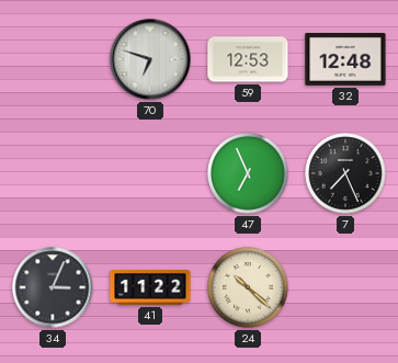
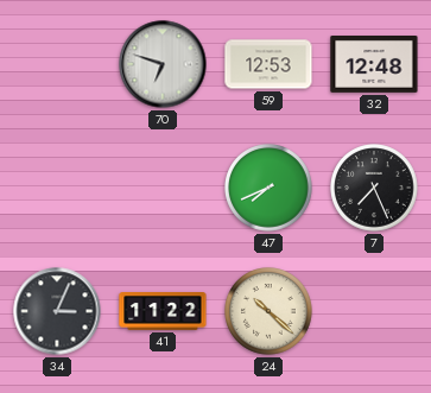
47: 6:56 -> 7:41 (268, 188)
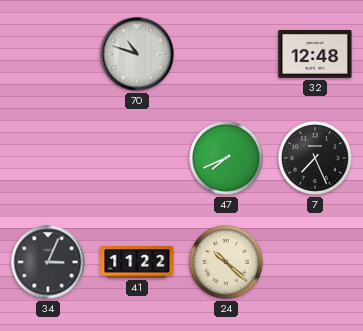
70: 6:48 -> 10:48 (137, 54)
59: 12:53 -> none (268, 64)
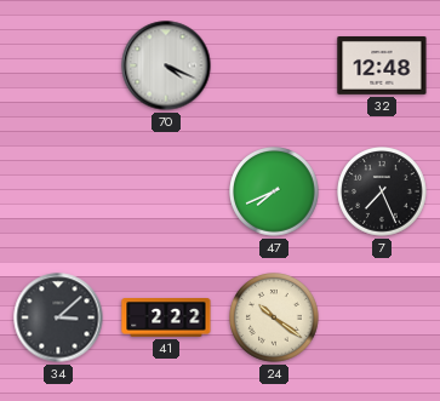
70: 10:48 -> 4:19 (166, 65)
34: 3:04 -> 3:08 (58, 317)
41: 11:22 -> 2:22 (166, 317)
24: 10:22 -> 10:21 (274, 317)
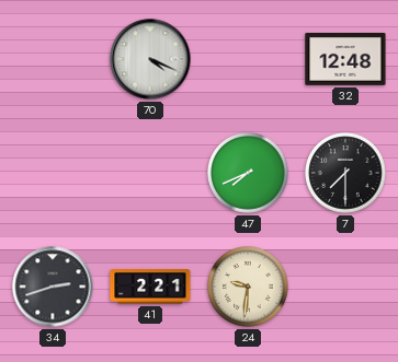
7: 7:26 -> 7:30 (345, 173)
34: 3:08 -> 2:42 (53, 287)
41: 2:22 -> 2:21 (150, 287)
24: 10:21 -> 9:31 (248, 287)
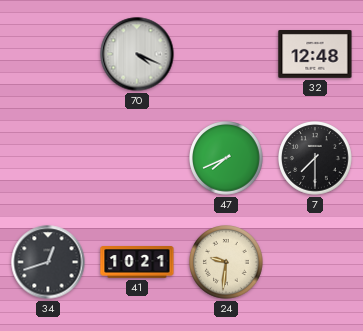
34: 2:42 -> 12:42 (48, 262)
41: 2:21 -> 10:21 (137, 262)
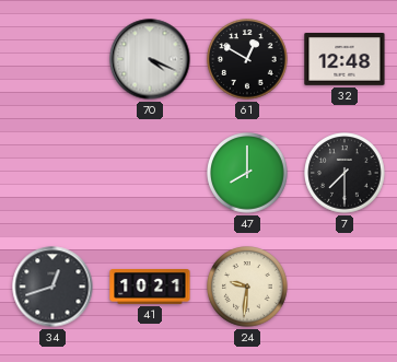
61: none -> 12:50 (247, 59)
47: 7:41 -> 8:00 (247, 173)
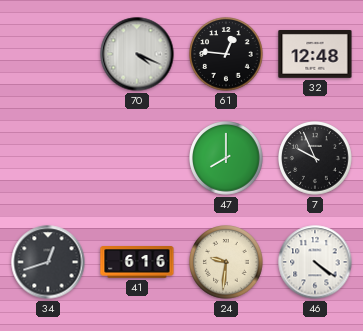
61: 12:50 -> 12:46 (226, 54)
7: 7:30 -> 9:56 (315, 158)
41: 10:21 -> 6:16 (137, 262)
46: none -> 4:21 (315, 262)
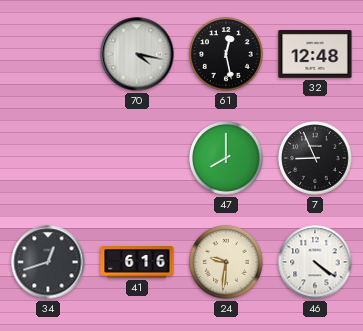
70: 4:19 -> 4:17 (137, 54)
61: 12:46 -> 12:28 (226, 54)
7: 9:56 -> 8:56 (315, 158)
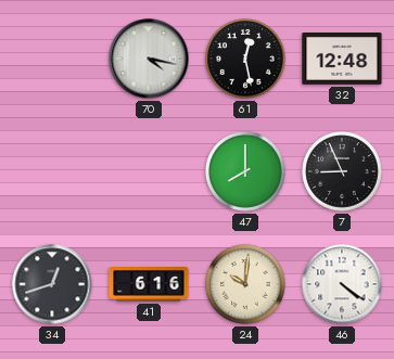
24: 9:31 -> 10:01 (245, 284)
